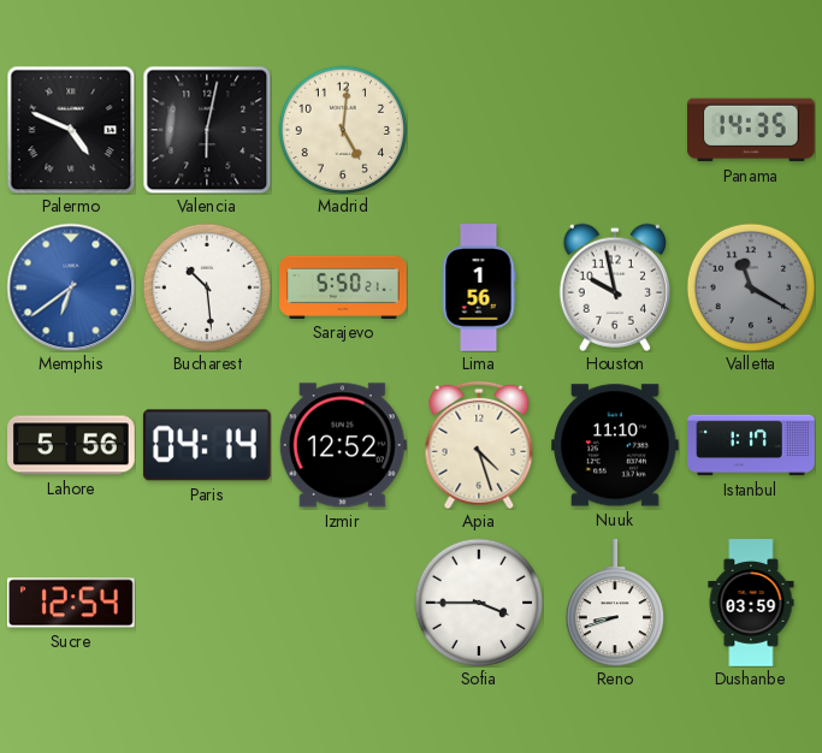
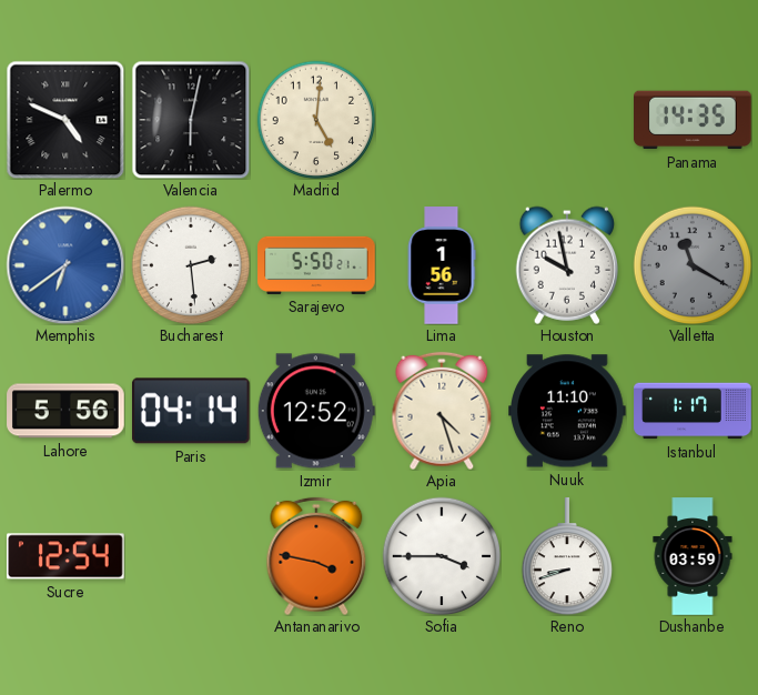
Bucharest: 10:29 -> 2:29 (191, 265)
Antananarivo: none -> 3:47 (316, 556)
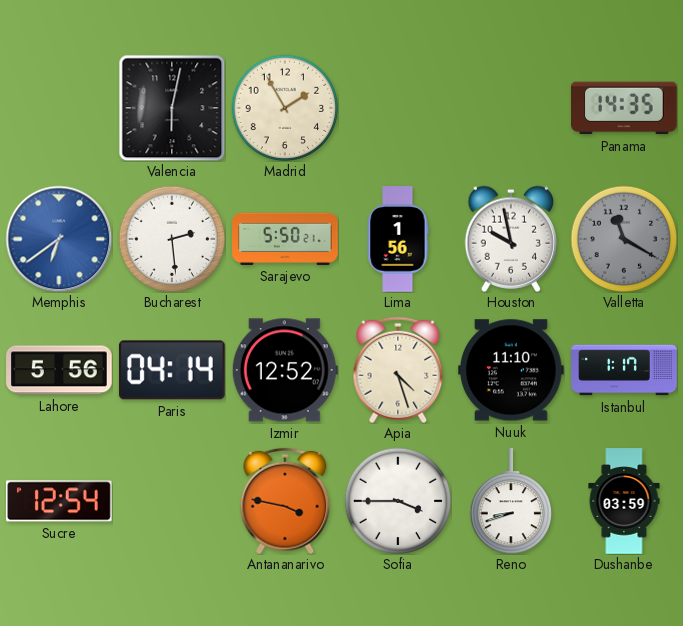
Palermo: 4:49 -> none (65, 120)
Madrid: 5:01 -> 1:55 (285, 108)
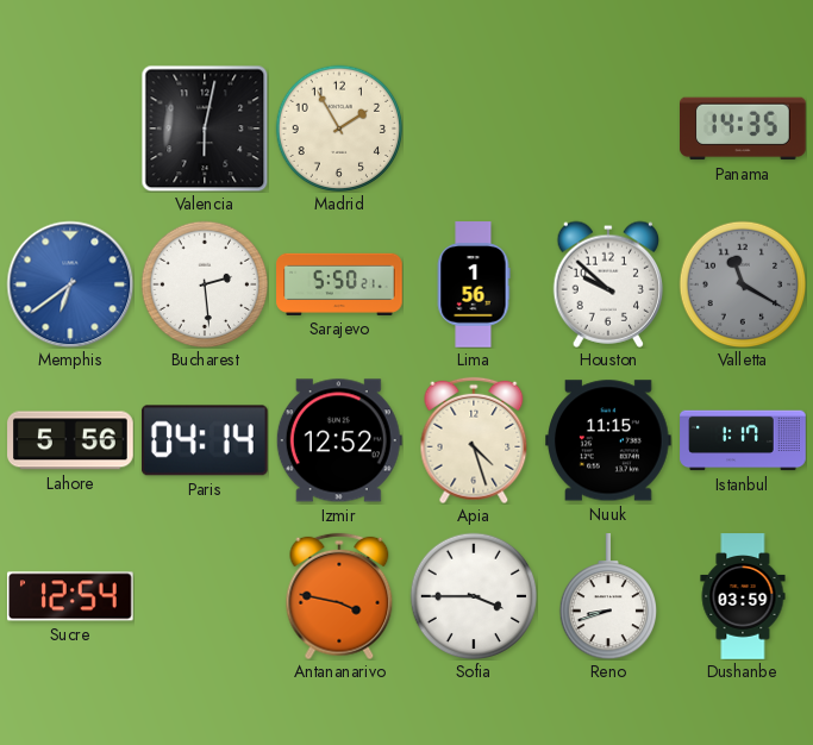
Houston: 9:58 -> 9:52 (607, 284)
Nuuk: 11:10 -> 11:15 (609, 440)
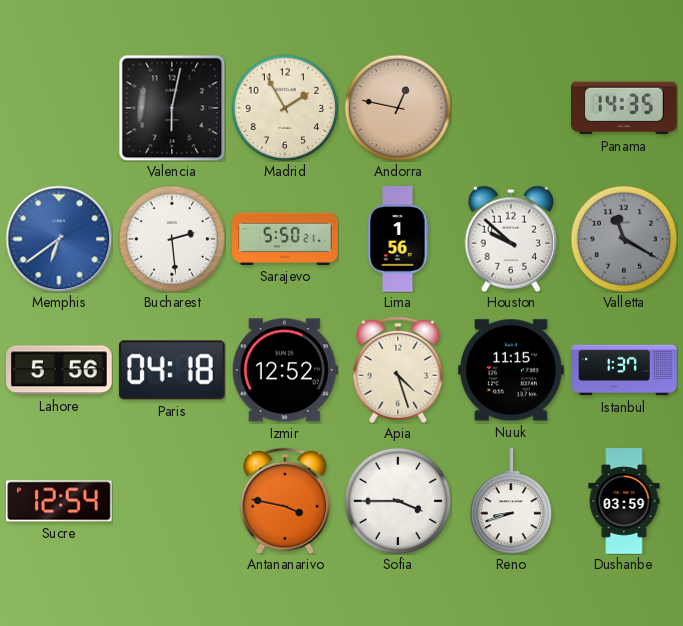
Andorra: none -> 12:47 (398, 108)
Paris: 04:14 -> 04:18 (172, 370)
Istanbul: 1:17 -> 1:37 (624, 370)
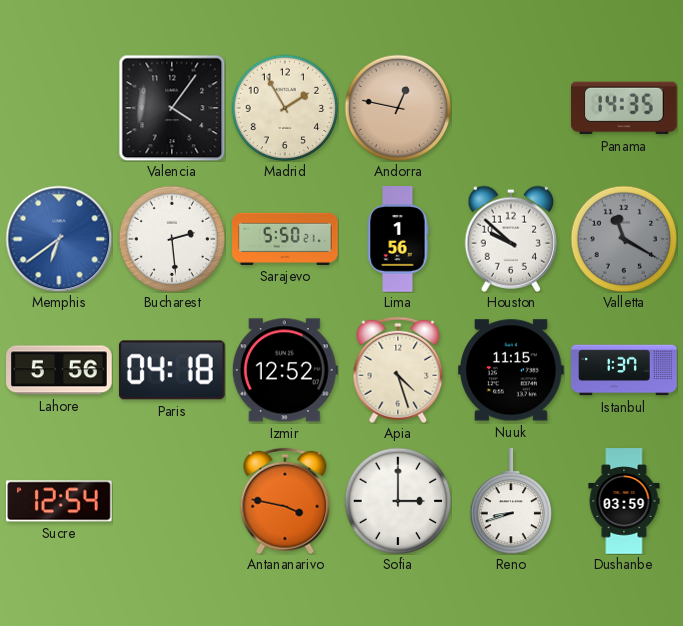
Valencia: 6:02 -> 4:06 (172, 108)
Sofia: 3:45 -> 3:00 (398, 501)
